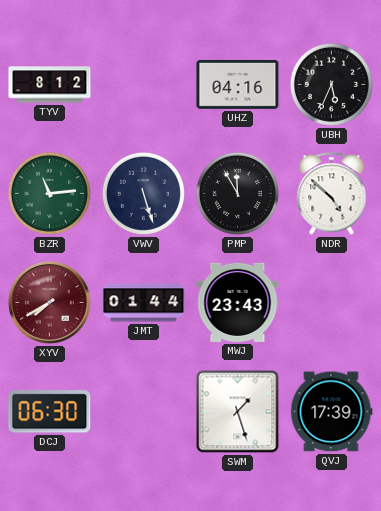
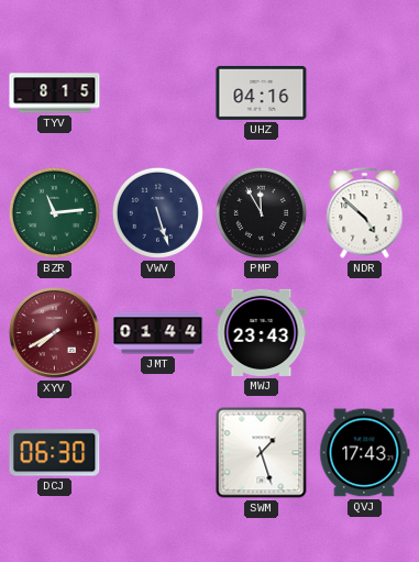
TYV: 8:12 -> 8:15 (55, 93)
UBH: 5:34 -> none (331, 84)
QVJ: 17:39 -> 17:43 (365, 453)
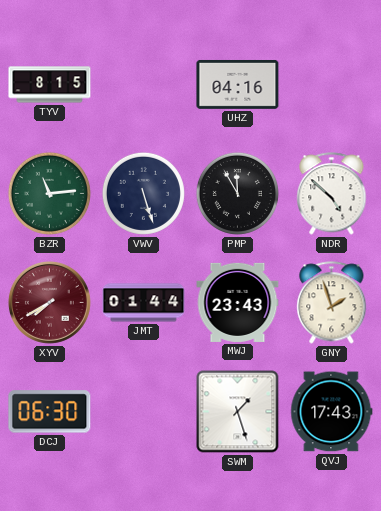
GNY: none -> 1:57 (332, 303)
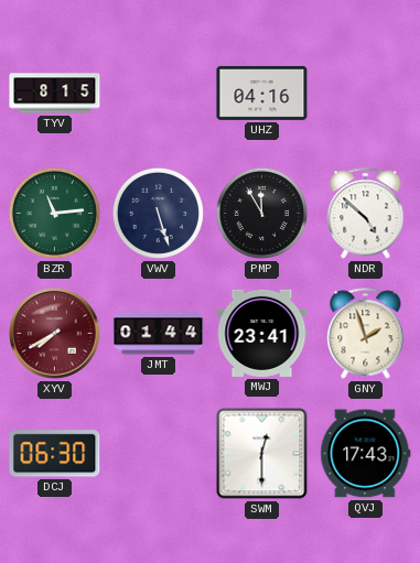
MWJ: 23:43 -> 23:41 (262, 333)
SWM: 1:27 -> 12:30 (262, 454)
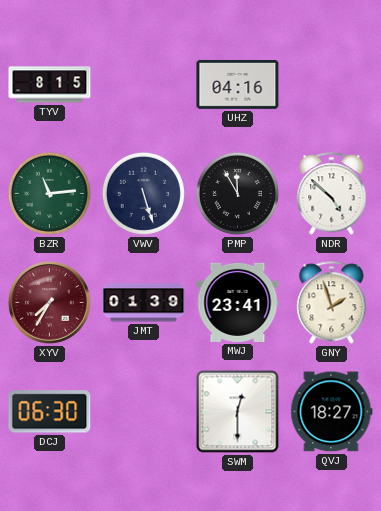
XYV: 7:40 -> 7:35 (49, 302)
JMT: 01:44 -> 01:39 (144, 303)
QVJ: 17:43 -> 18:27 (332, 412)
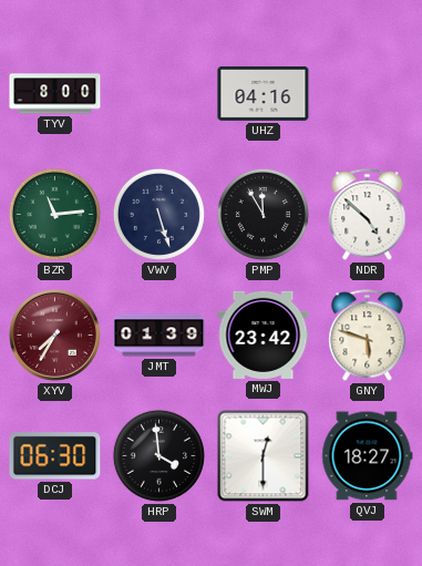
TYV: 8:15 -> 8:00 (55, 94)
MWJ: 23:41 -> 23:42 (264, 335)
GNY: 1:57 -> 5:48 (368, 336)
HRP: none -> 3:59 (158, 455)
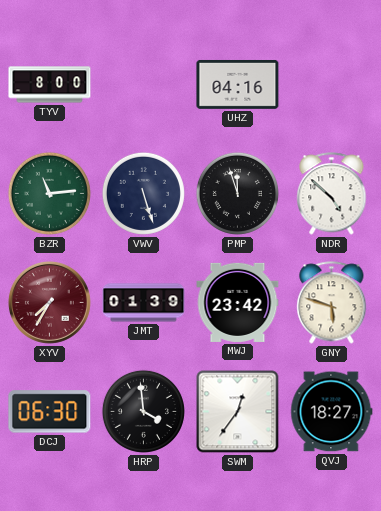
PMP: 11:55 -> 11:57 (237, 193)
SWM: 12:30 -> 12:36 (238, 412)
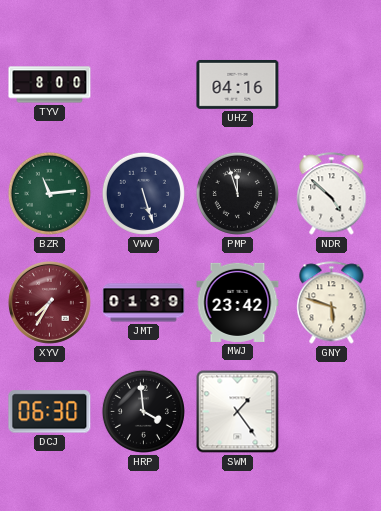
SWM: 12:36 -> 1:24 (238, 412)
QVJ: 18:27 -> none (332, 412)
